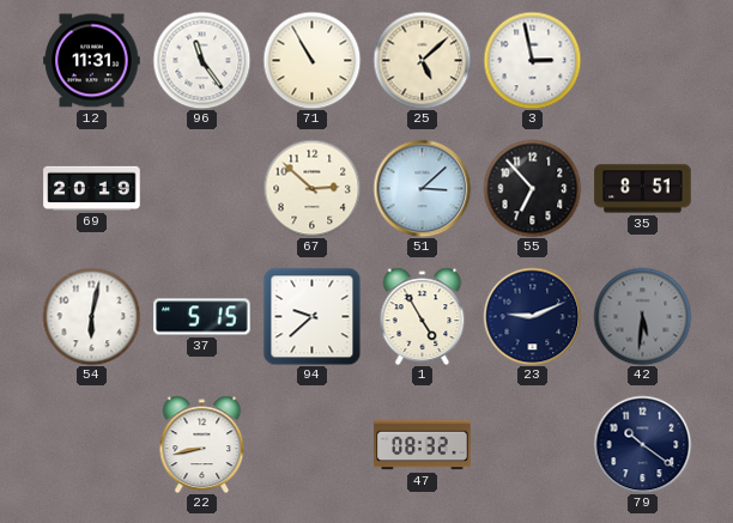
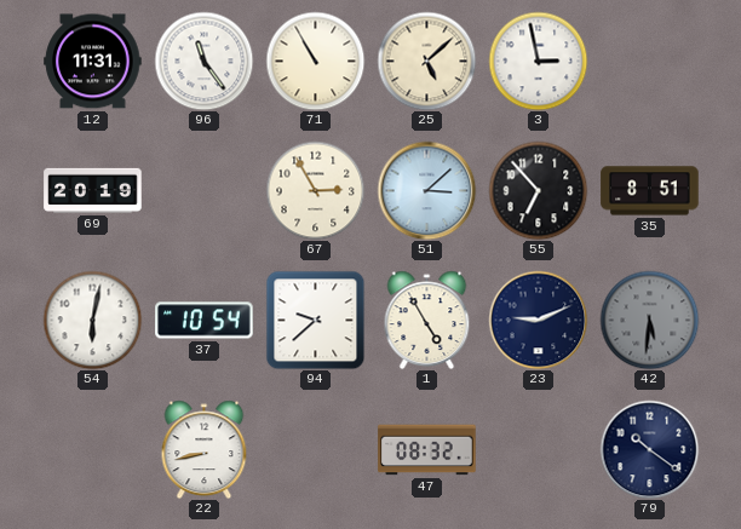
67: 2:52 -> 2:55 (315, 190)
37: 5:15 -> 10:54 (205, 321)
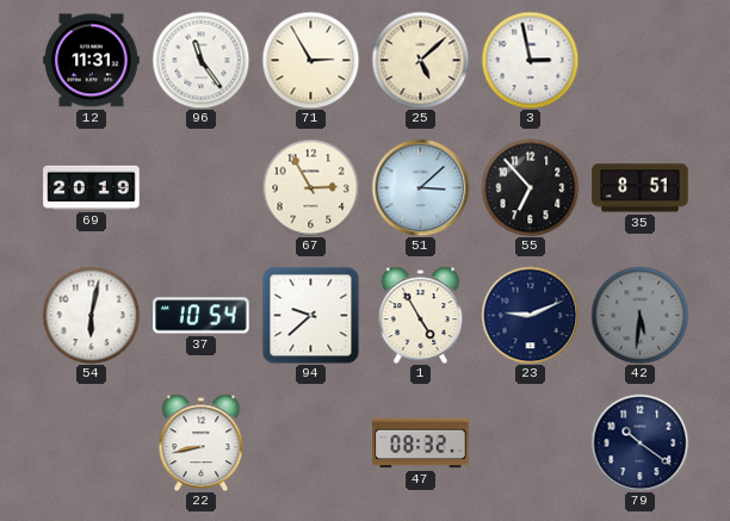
71: 10:55 -> 2:55 (310, 60)
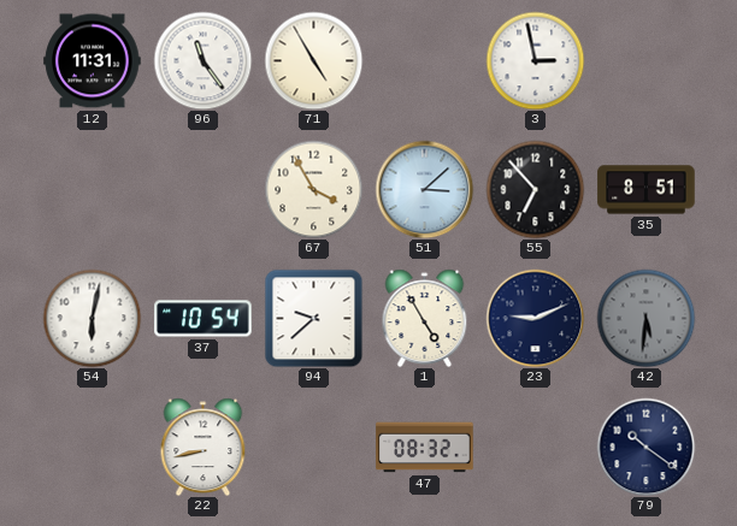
71: 2:55 -> 4:55 (313, 60)
25: 5:08 -> none (420, 60)
69: 20:19 -> none (92, 187)
67: 2:55 -> 3:55 (313, 189)
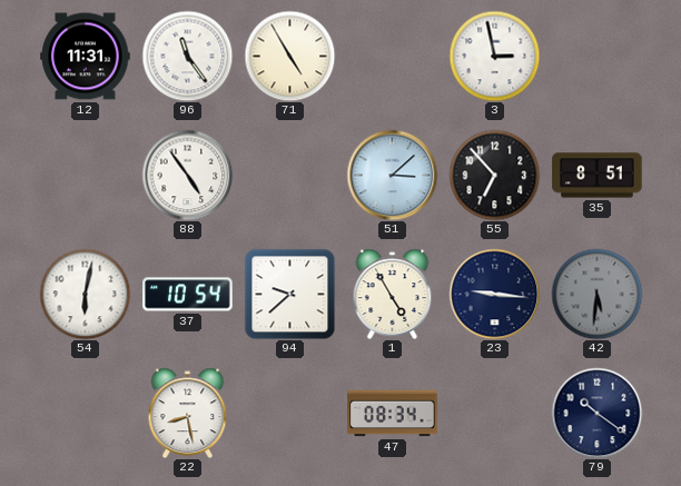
88: none -> 4:54 (187, 175)
67: 3:55 -> none (313, 189)
23: 9:11 -> 9:16 (494, 294)
22: 8:43 -> 8:28 (188, 413)
47: 08:32 -> 08:34 (393, 414)
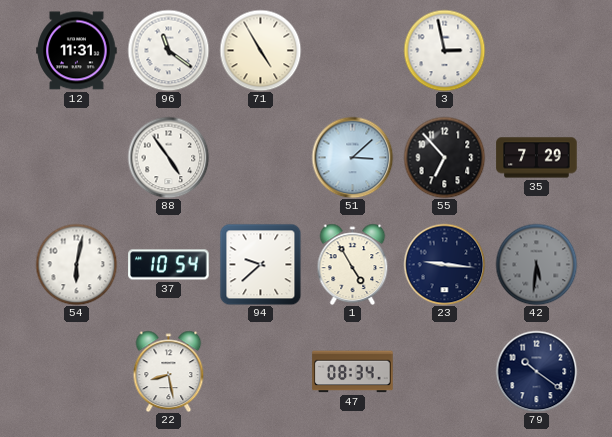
96: 11:24 -> 11:21 (168, 50)
35: 8:51 -> 7:29 (537, 158)
